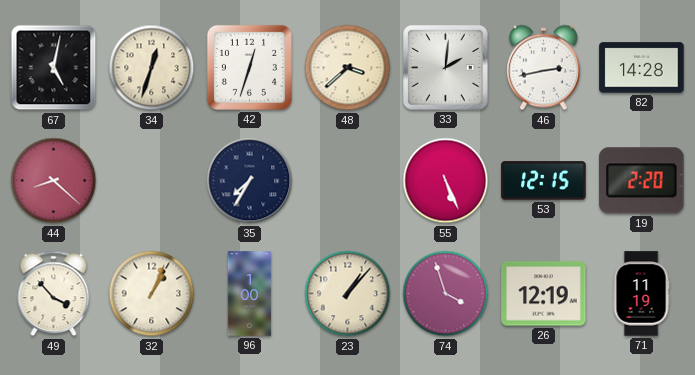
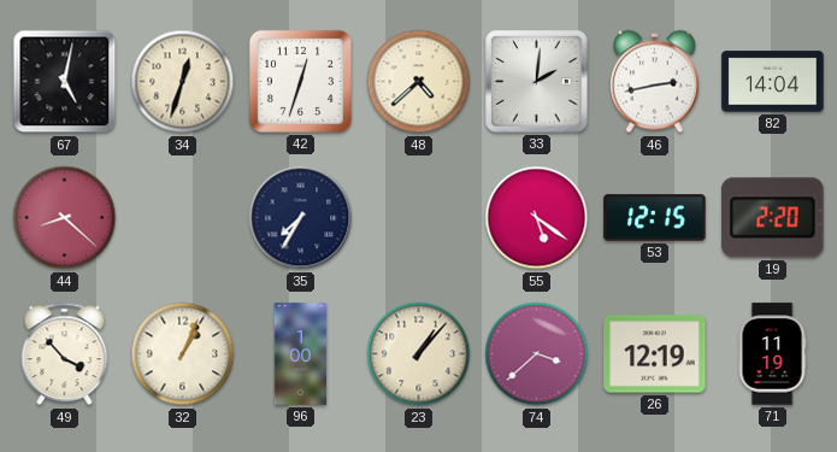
48: 3:38 -> 4:38 (419, 82)
82: 14:28 -> 14:04 (773, 82)
55: 5:26 -> 5:21 (537, 218)
74: 3:57 -> 3:38 (537, 354)
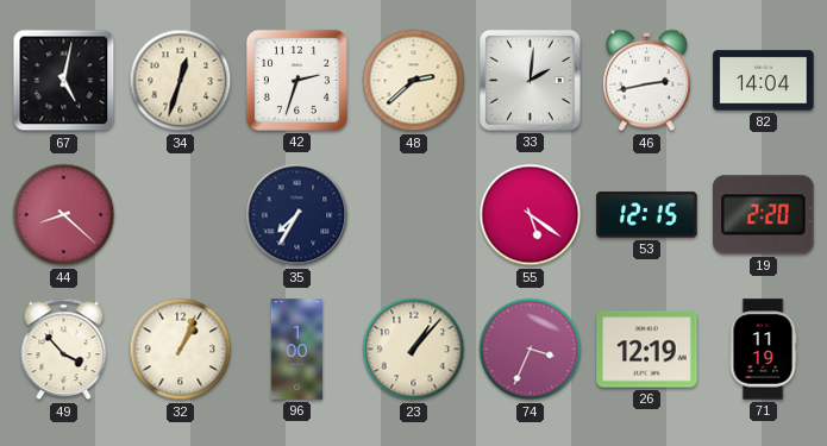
42: 12:33 -> 2:33 (296, 80)
48: 4:38 -> 2:38 (414, 81)
74: 3:38 -> 3:34 (531, 350)
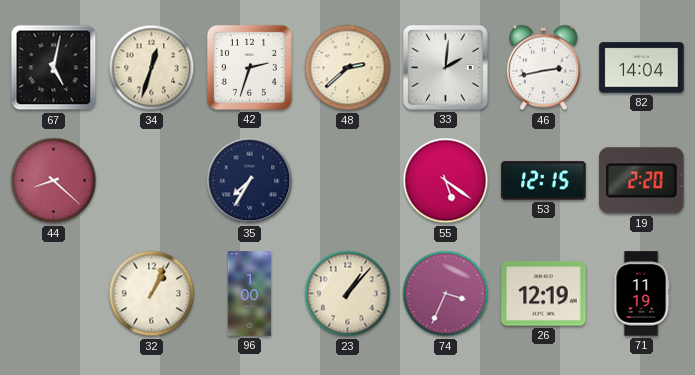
49: 3:53 -> none (64, 350)
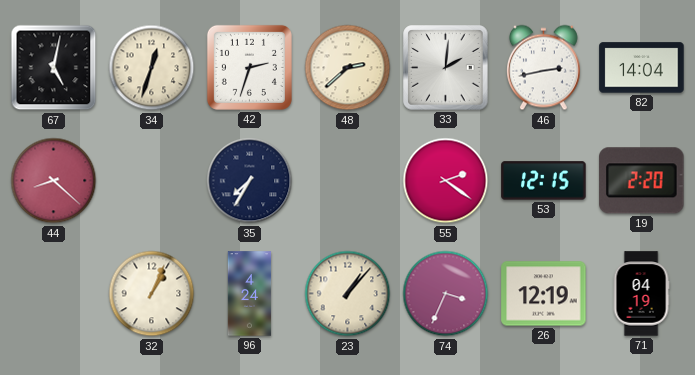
55: 5:21 -> 2:21 (446, 181)
96: 1:00 -> 4:24 (250, 294)
71: 11:19 -> 04:19 (641, 294)
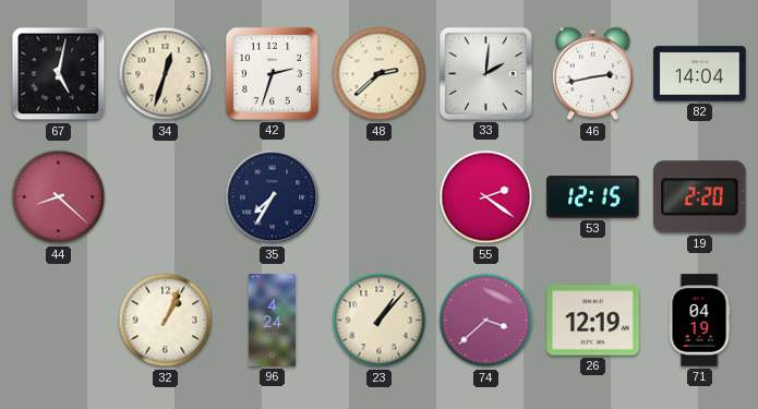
74: 3:34 -> 3:38 (486, 321)
